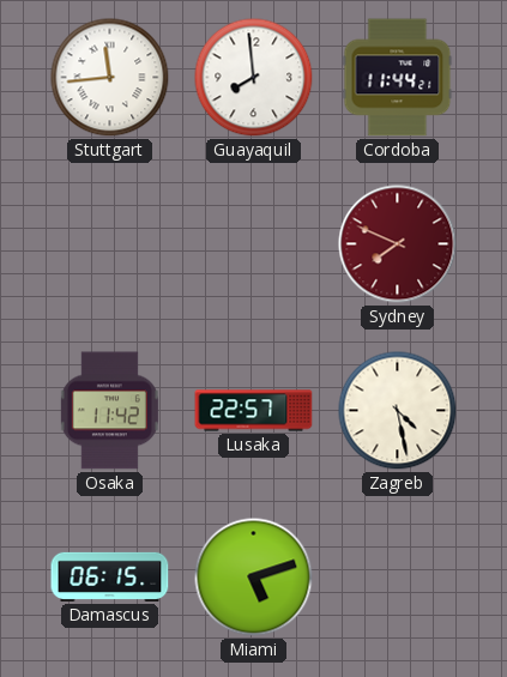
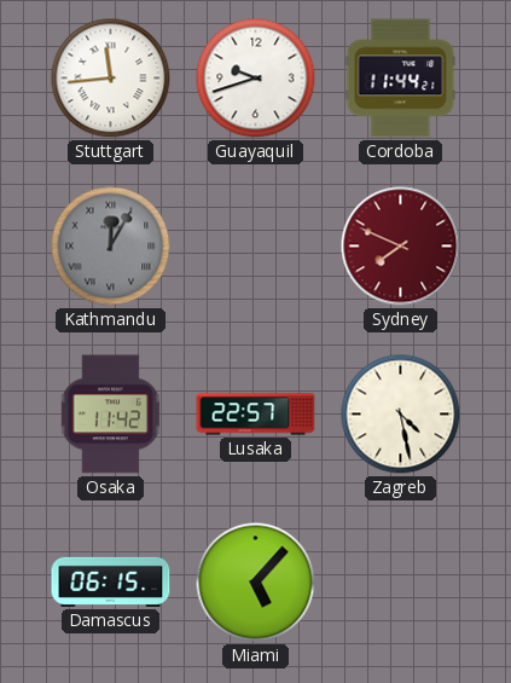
Guayaquil: 7:59 -> 9:42 (256, 79)
Kathmandu: none -> 12:05 (111, 247)
Miami: 5:12 -> 5:07 (256, 583)
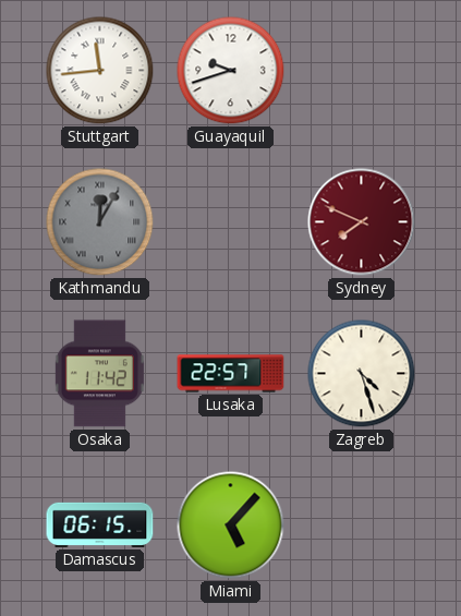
Cordoba: 11:44 -> none (401, 79)
Zagreb: 4:28 -> 4:27 (362, 374)
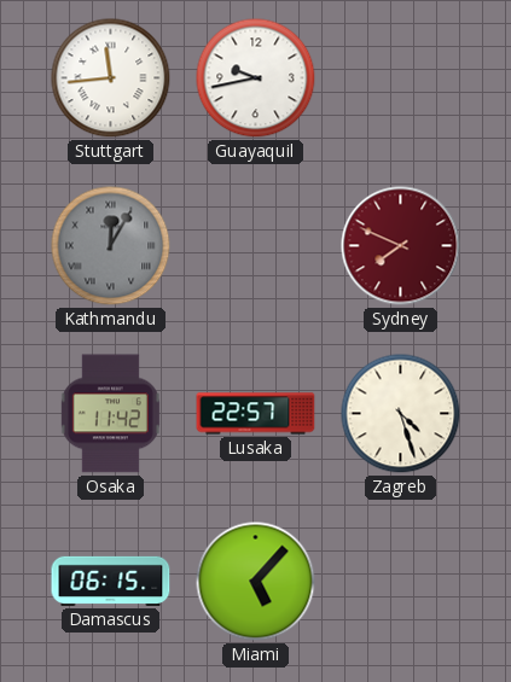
Guayaquil: 9:42 -> 9:43 (256, 78)
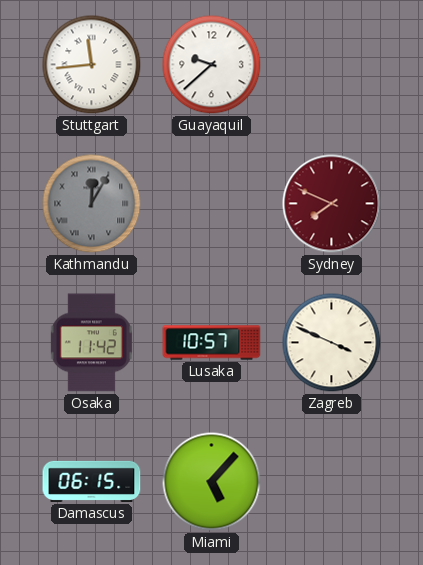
Guayaquil: 9:43 -> 9:38 (212, 65)
Lusaka: 22:57 -> 10:57 (212, 343)
Zagreb: 4:27 -> 3:49 (332, 343)
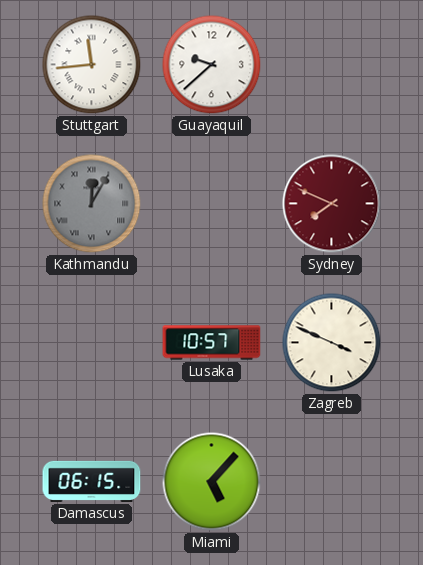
Osaka: 11:42 -> none (91, 343)
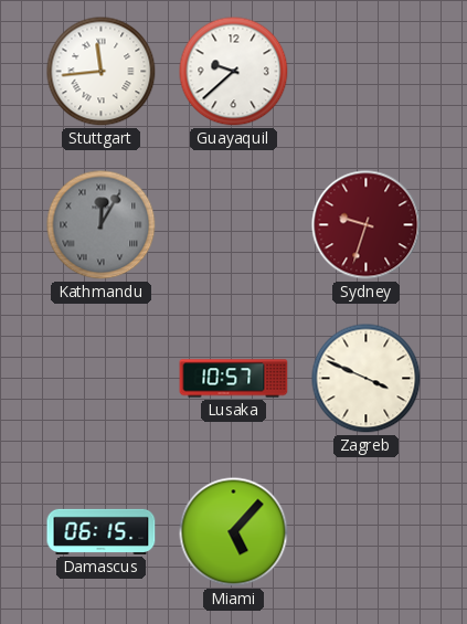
Sydney: 7:49 -> 9:33 (367, 225)
